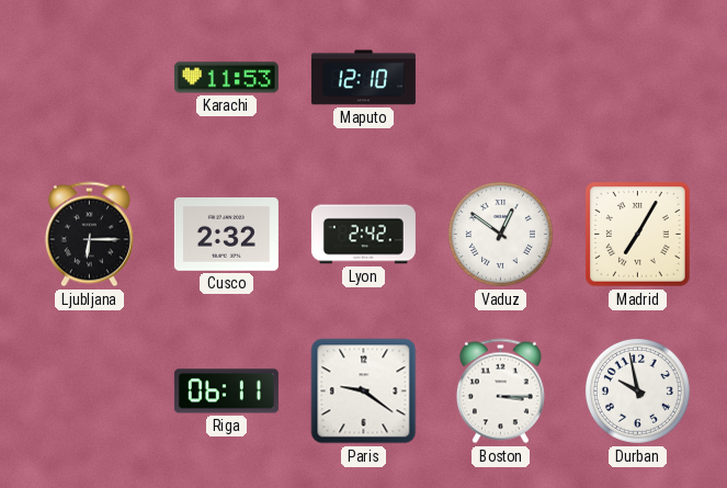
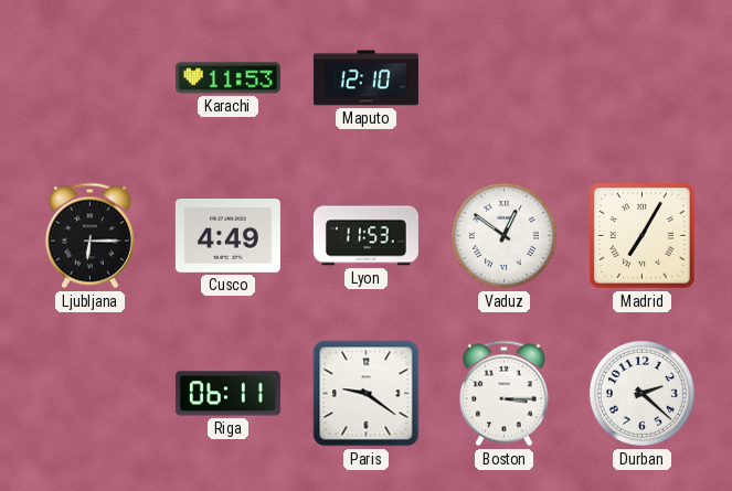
Cusco: 2:32 -> 4:49 (227, 236)
Lyon: 2:42 -> 11:53 (365, 236)
Durban: 9:58 -> 2:22 (641, 393)
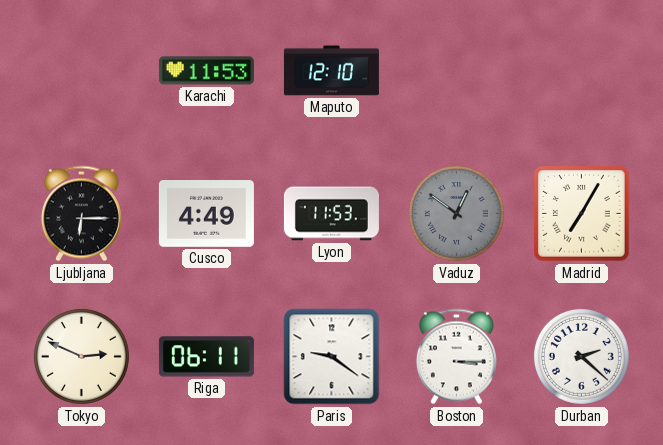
Vaduz dial: white -> grey (456, 213)
Tokyo: none -> 2:49 (81, 356)
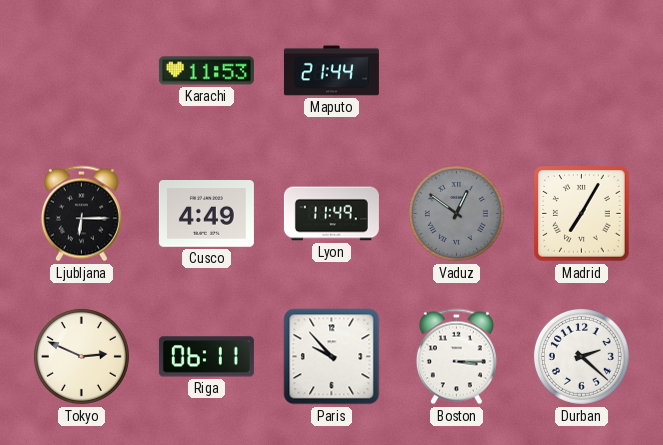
Maputo: 12:10 -> 21:44 (331, 71)
Lyon: 11:53 -> 11:49 (331, 214)
Paris: 9:21 -> 9:53 (332, 357)
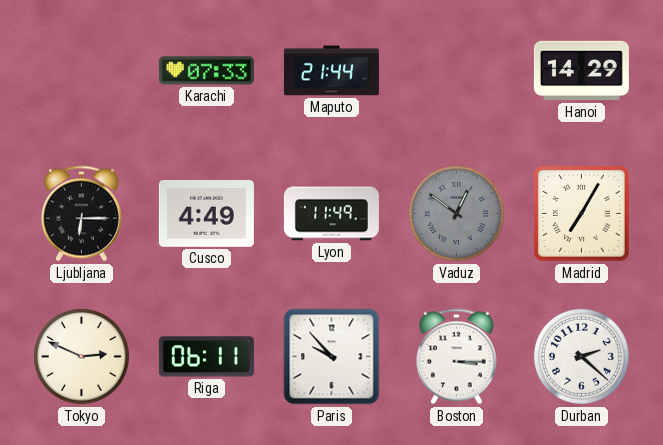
Karachi: 11:53 -> 07:33 (206, 71)
Hanoi: none -> 14:29 (581, 71)
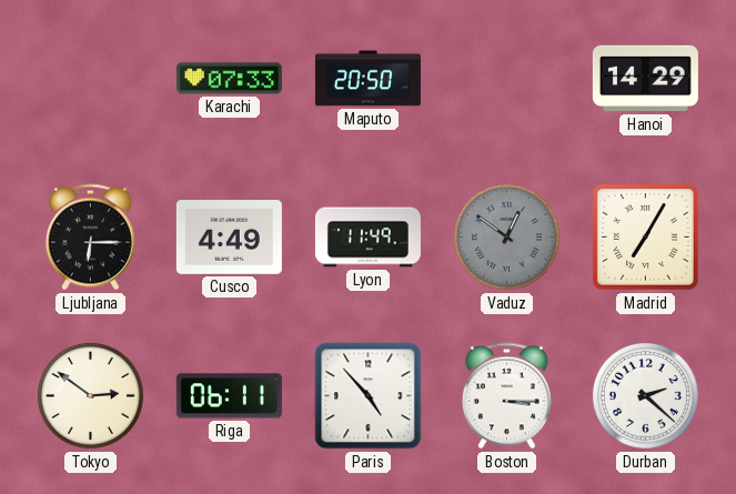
Maputo: 21:44 -> 20:50 (367, 79)
Tokyo: 2:49 -> 2:51 (90, 395)
Paris: 9:53 -> 4:53 (369, 396)
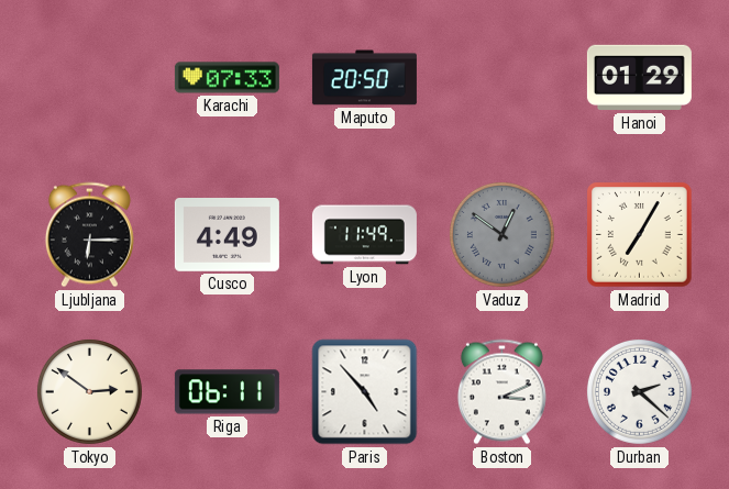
Hanoi: 14:29 -> 01:29 (639, 78)
Boston: 3:15 -> 3:11 (501, 392)
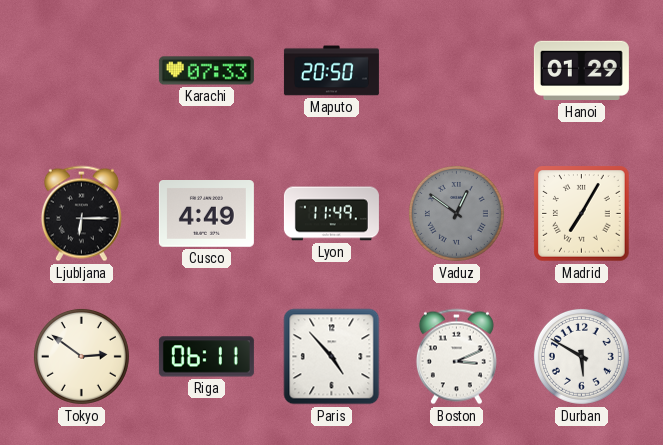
Durban: 2:22 -> 5:50 (581, 356)
